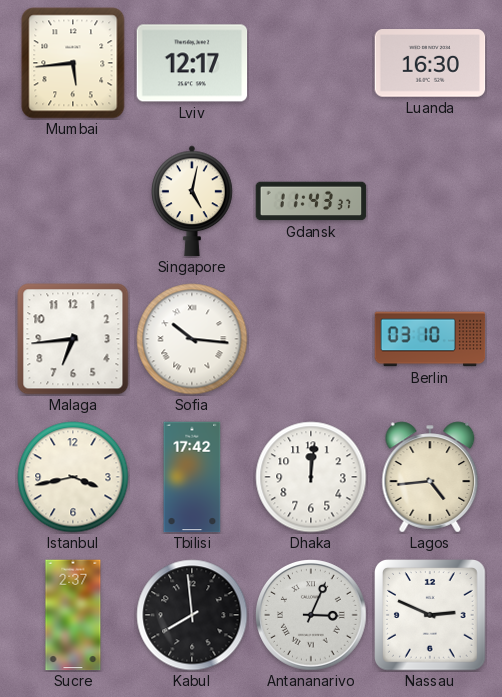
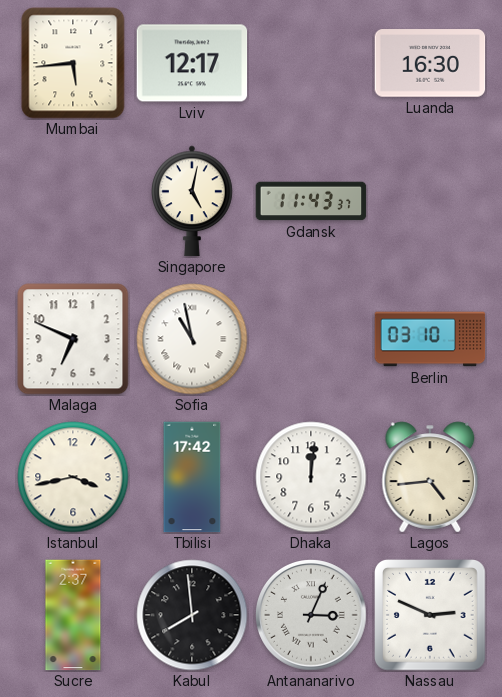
Malaga: 6:44 -> 6:49 (73, 339)
Sofia: 10:16 -> 10:58 (192, 339)
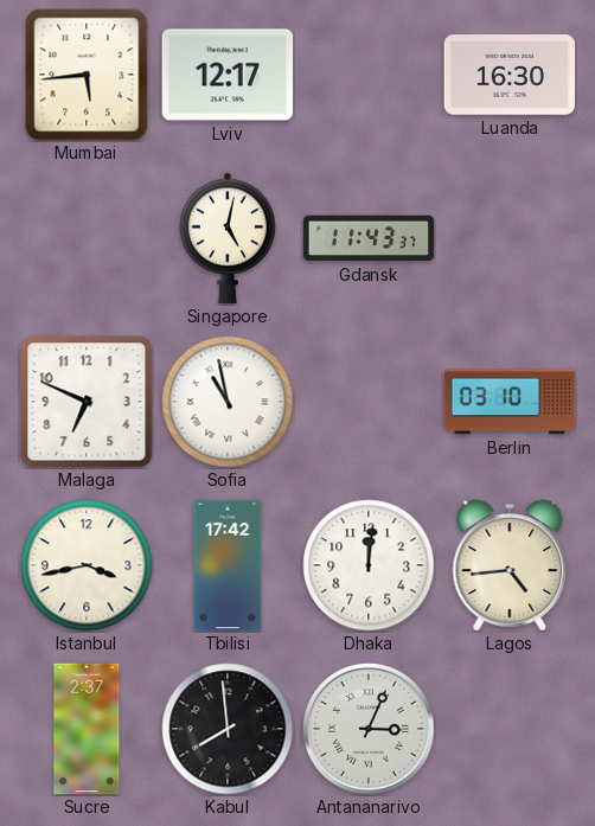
Nassau: 2:49 -> none (431, 616)
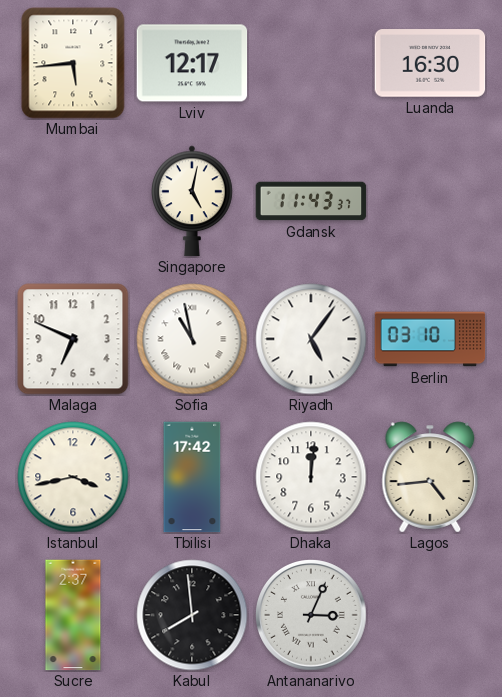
Riyadh: none -> 5:06 (311, 339)
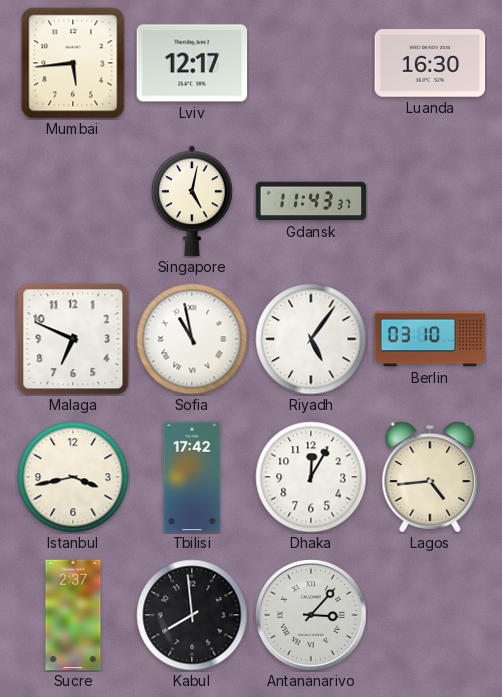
Dhaka: 12:01 -> 12:05 (311, 477)
Antananarivo: 3:04 -> 3:07 (312, 616)
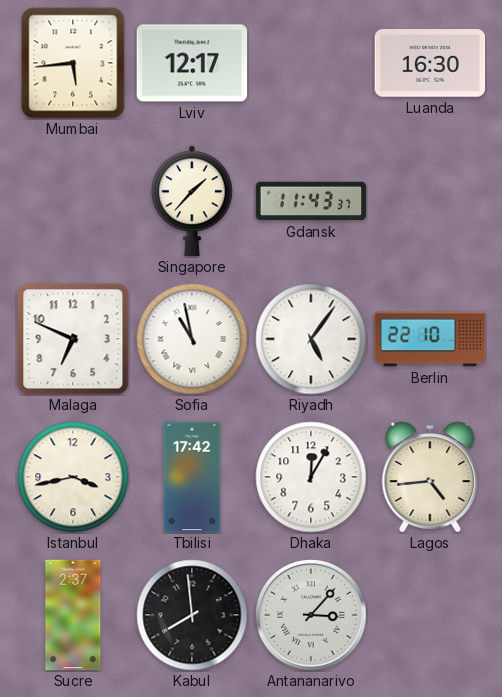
Singapore: 5:02 -> 1:37 (193, 201)
Berlin: 03:10 -> 22:10 (430, 339)
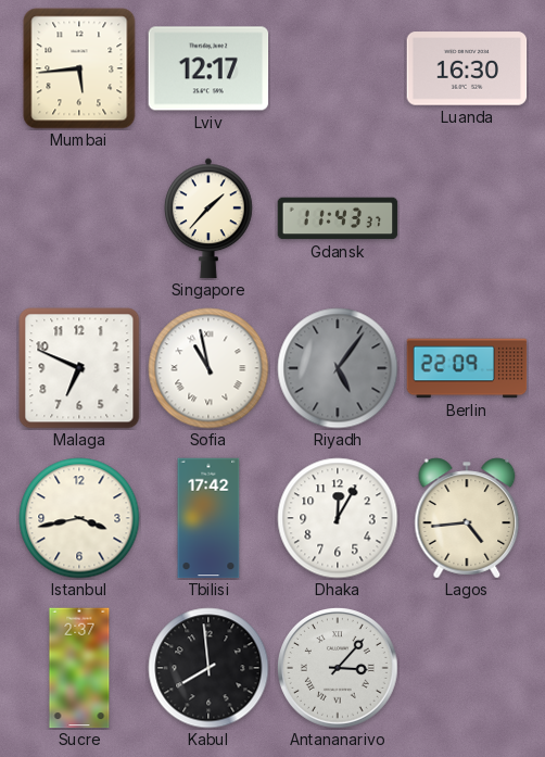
Riyadh dial: white -> grey (338, 368)
Berlin: 22:10 -> 22:09 (467, 368)
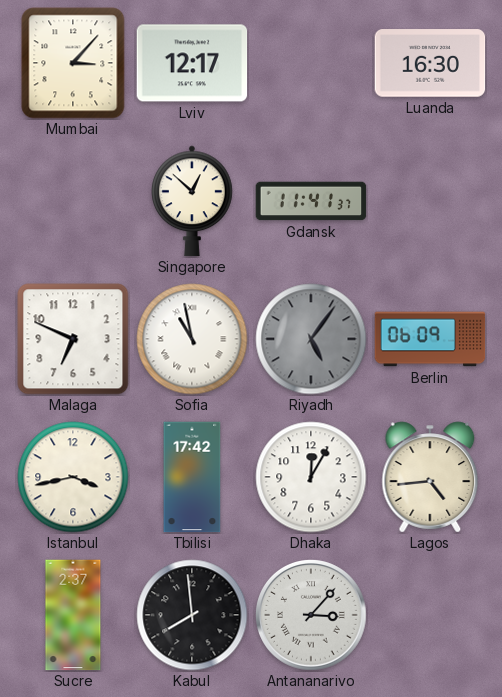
Mumbai: 5:44 -> 3:07 (73, 63)
Singapore: 1:37 -> 12:52 (193, 201)
Gdansk: 11:43 -> 11:41 (311, 201)
Berlin: 22:09 -> 06:09 (430, 339)
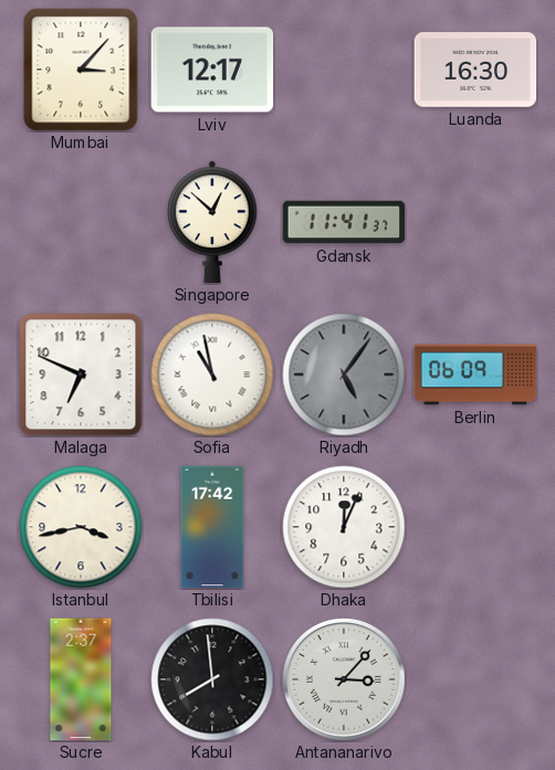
Dhaka: 12:05 -> 12:04 (344, 527)
Lagos: 4:44 -> none (430, 477)
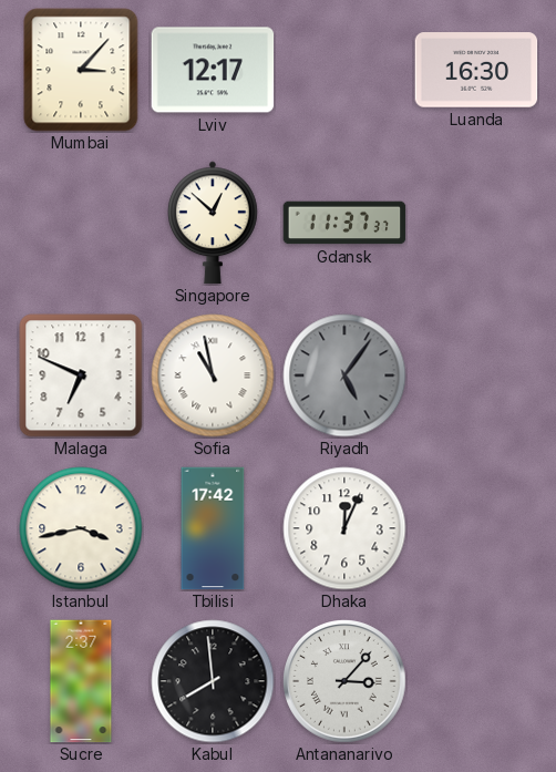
Gdansk: 11:41 -> 11:37 (344, 223)
Berlin: 06:09 -> none (475, 375)
